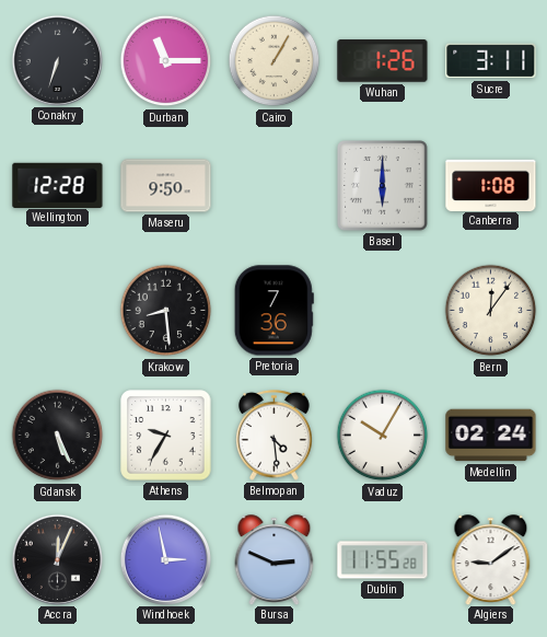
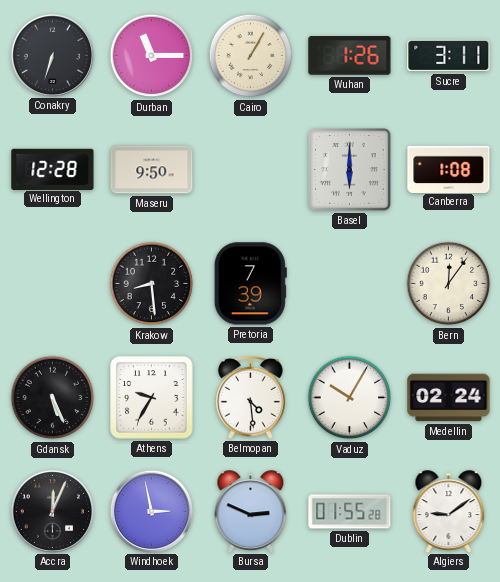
Pretoria: 7:36 -> 7:39 (250, 284)
Dublin: 11:55 -> 01:55 (350, 512)
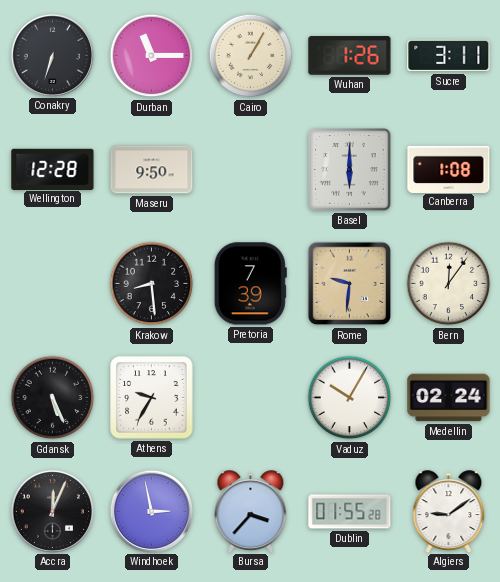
Rome: none -> 9:31 (350, 284)
Belmopan: 4:29 -> none (251, 397)
Bursa: 2:49 -> 3:37 (251, 511)
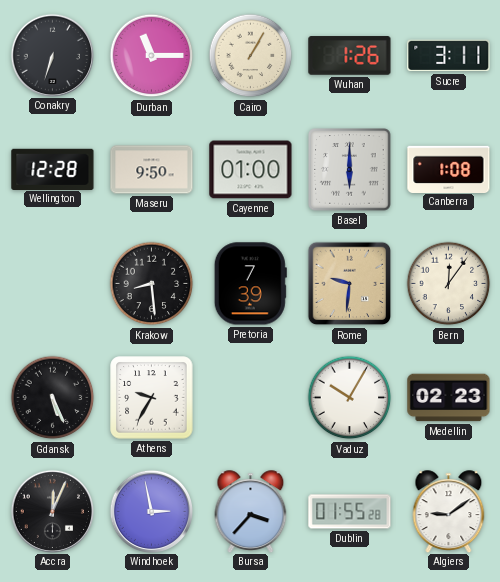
Cayenne: none -> 01:00 (251, 170)
Medellin: 02:24 -> 02:23 (449, 398)
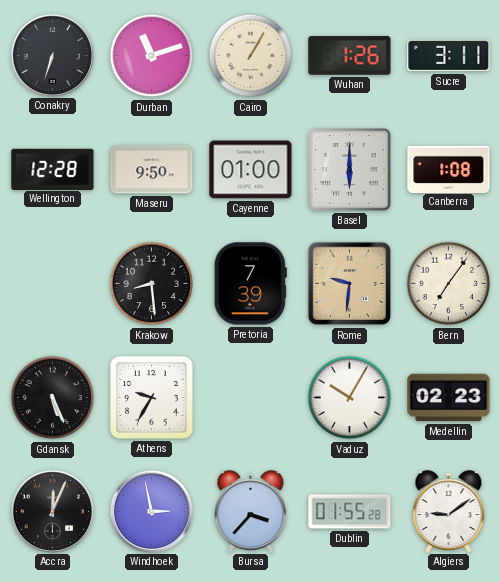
Durban: 11:15 -> 11:12 (152, 56)
Bern: 12:06 -> 7:06 (449, 284)
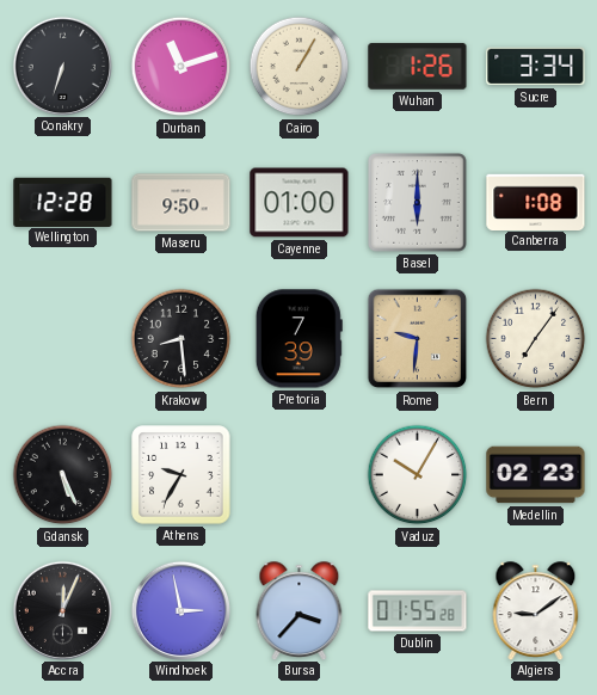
Sucre: 3:11 -> 3:34 (536, 67)
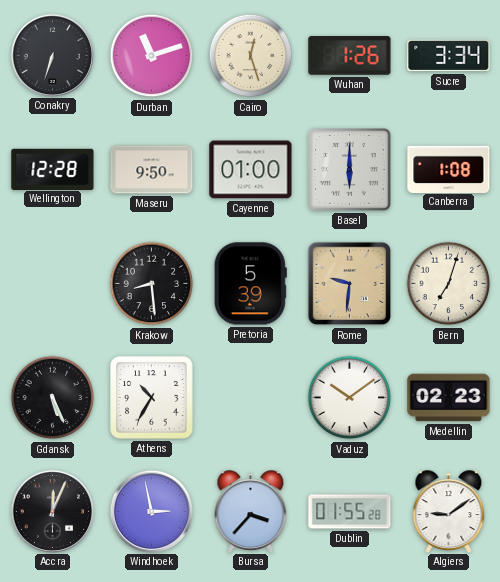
Cairo: 1:05 -> 12:27 (251, 56)
Pretoria: 7:39 -> 5:39 (250, 284)
Bern: 7:06 -> 7:03 (449, 284)
Athens: 9:35 -> 10:35 (152, 398)
Vaduz: 10:05 -> 10:09 (350, 398)
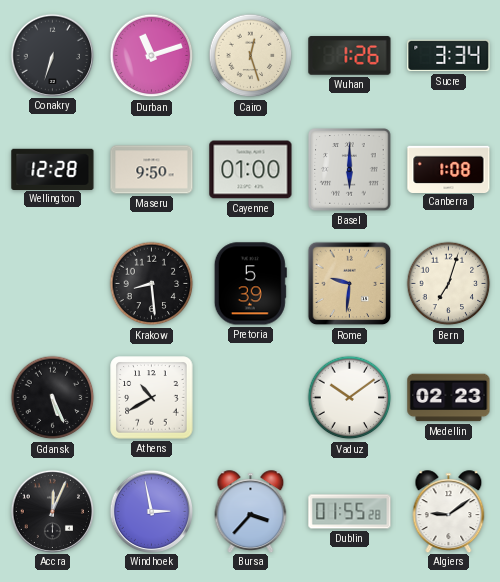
Athens: 10:35 -> 10:40 (152, 398)
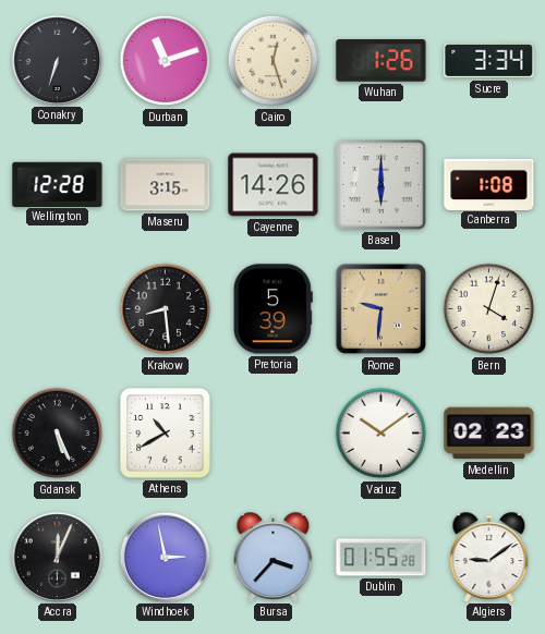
Maseru: 9:50 -> 3:15 (166, 185)
Cayenne: 01:00 -> 14:26 (274, 185)
Bern: 7:03 -> 4:03 (489, 309)
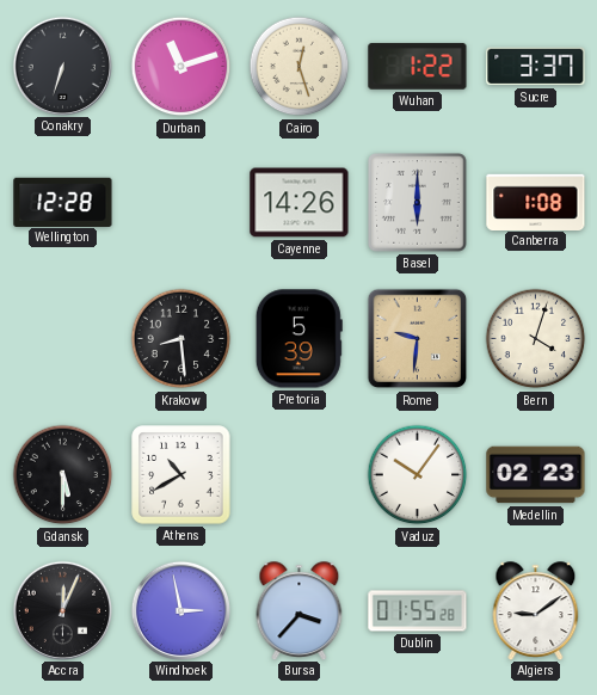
Wuhan: 1:26 -> 1:22 (418, 67)
Sucre: 3:34 -> 3:37 (536, 67)
Maseru: 3:15 -> none (166, 185)
Gdansk: 5:26 -> 5:30 (63, 475)
Vaduz: 10:09 -> 10:06 (418, 475)
